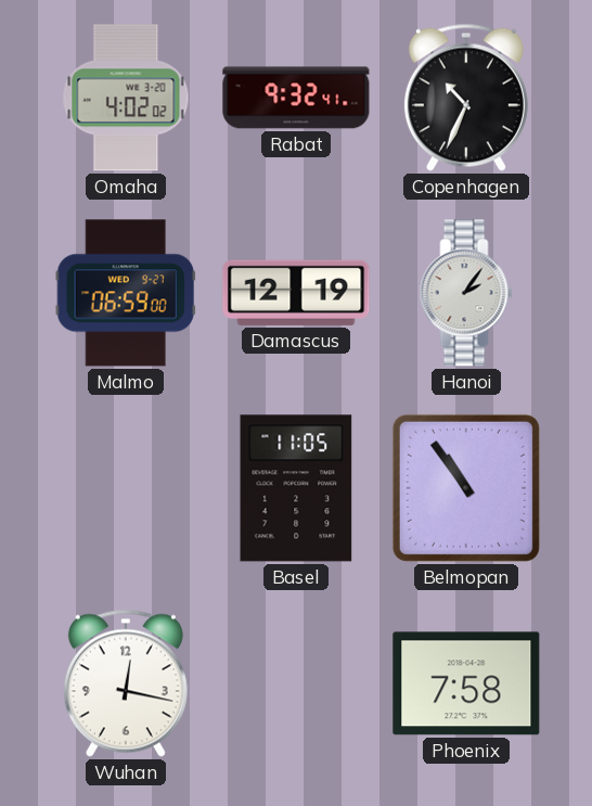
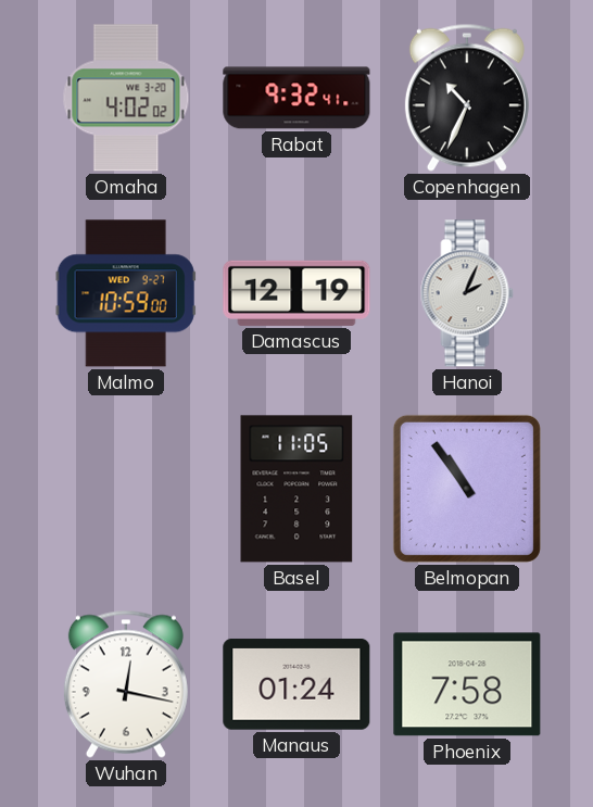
Malmo: 06:59 -> 10:59 (126, 293)
Hanoi: 2:06 -> 2:04 (467, 293)
Manaus: none -> 01:24 (296, 684)
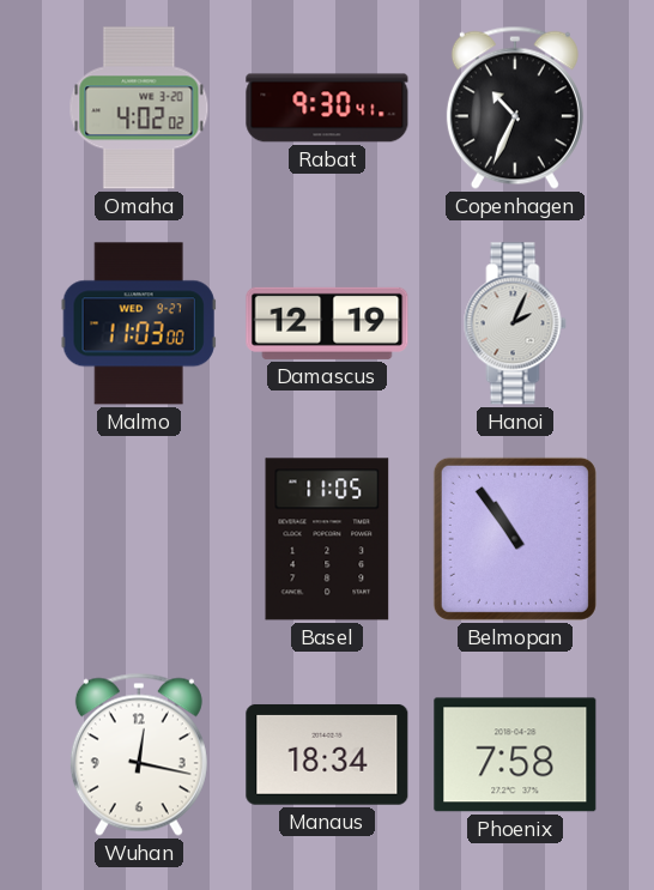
Rabat: 9:32 -> 9:30 (327, 108)
Malmo: 10:59 -> 11:03 (139, 323)
Manaus: 01:24 -> 18:34 (327, 755)
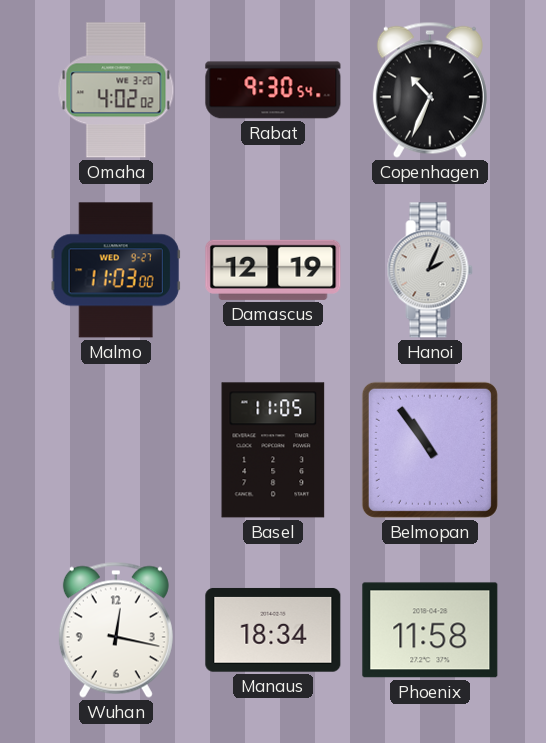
Rabat: 9:30:41 -> 9:30:54 (273, 90)
Phoenix: 7:58 -> 11:58 (430, 630)
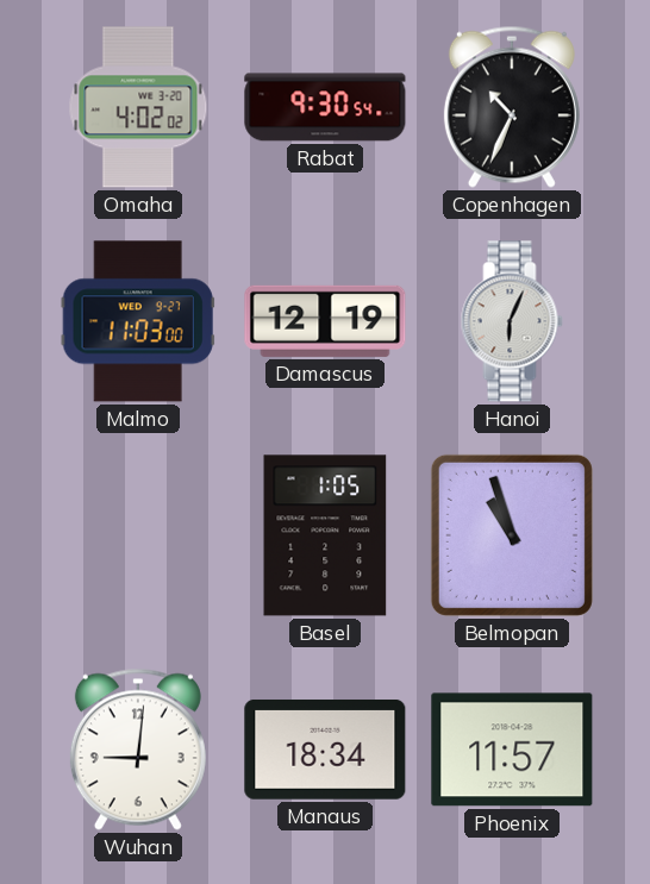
Hanoi: 2:04 -> 6:04 (512, 321)
Basel: 11:05 -> 1:05 (325, 535)
Belmopan: 10:54 -> 10:57 (512, 535)
Wuhan: 12:17 -> 9:01 (138, 750)
Phoenix: 11:58 -> 11:57 (512, 750)
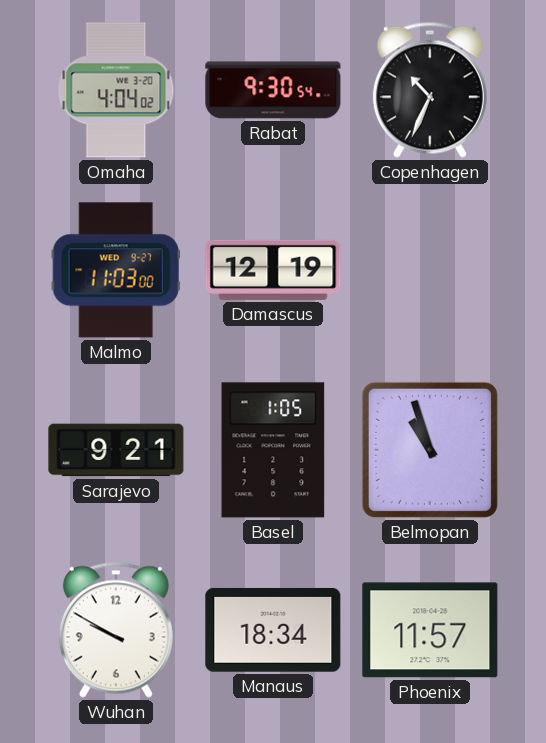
Omaha: 4:02 -> 4:04 (116, 90)
Hanoi: 6:04 -> none (512, 321)
Sarajevo: none -> 9:21 (116, 450)
Wuhan: 9:01 -> 9:50 (116, 630)
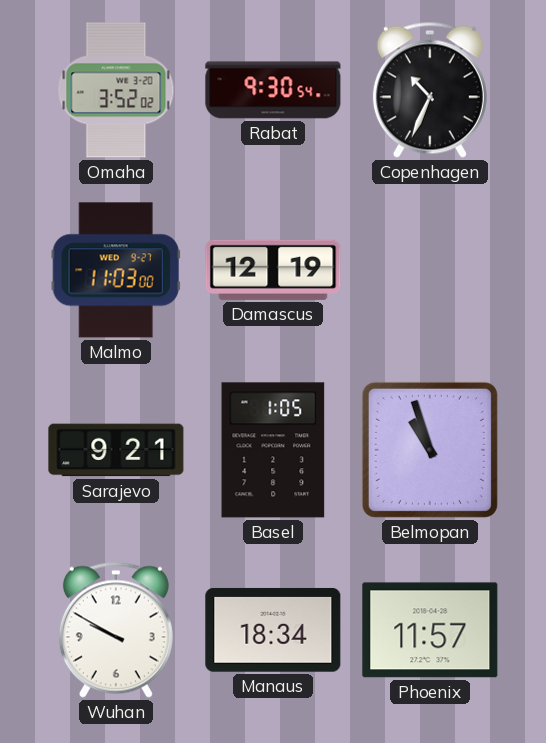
Omaha: 4:04 -> 3:52 (116, 90)
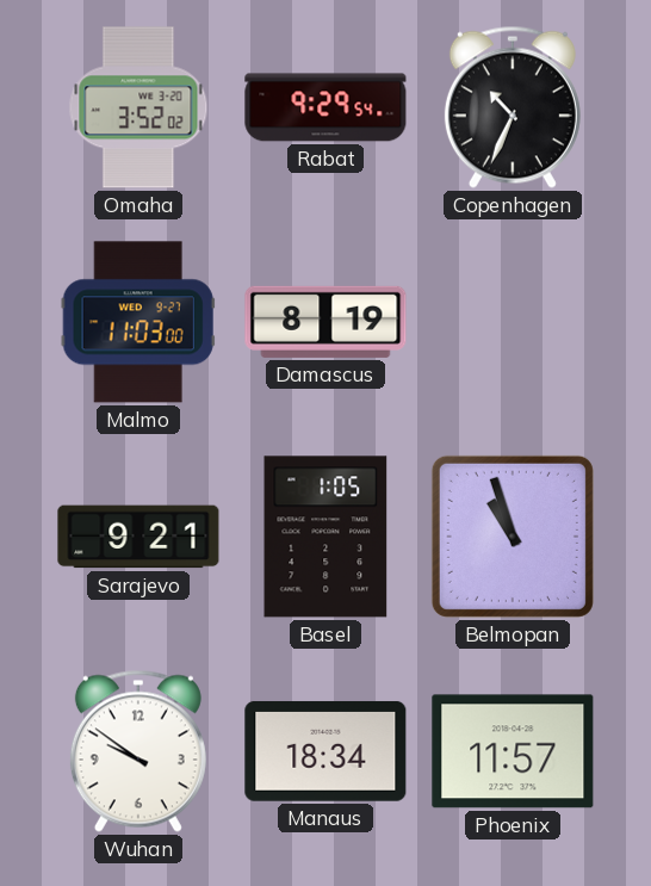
Rabat: 9:30 -> 9:29 (325, 107)
Damascus: 12:19 -> 8:19 (325, 322)
Wuhan: 9:50 -> 9:51 (138, 751)
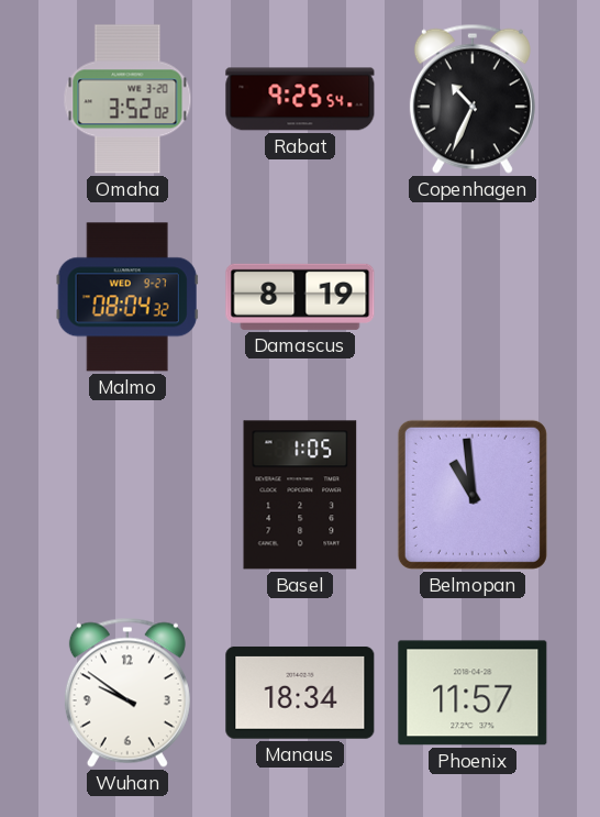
Rabat: 9:29 -> 9:25 (300, 99)
Malmo: 11:03 -> 08:04 (127, 297)
Sarajevo: 9:21 -> none (138, 537)
Belmopan: 10:57 -> 10:59 (473, 495)
